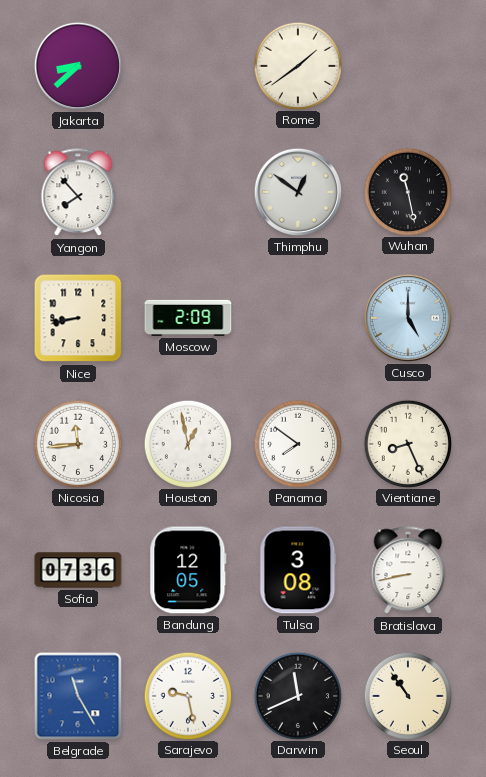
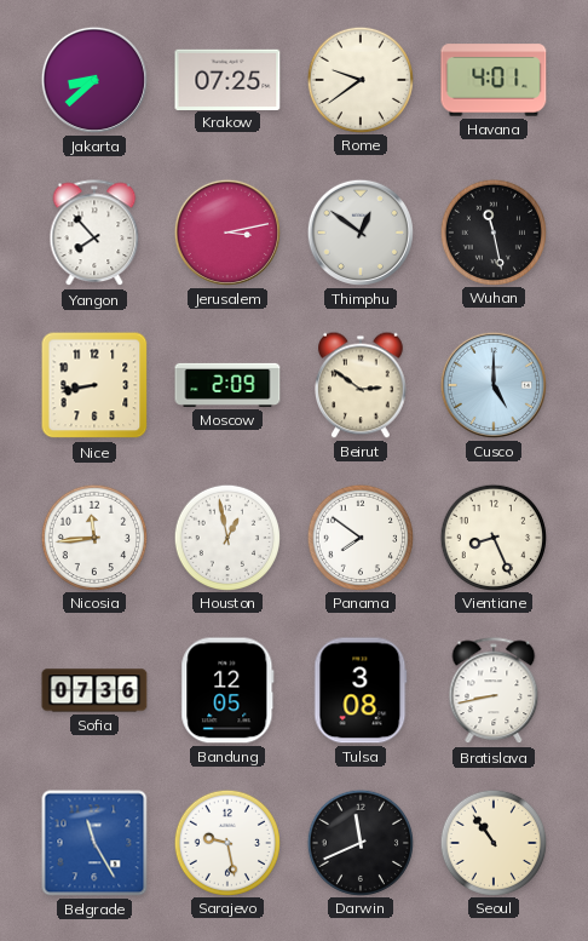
Krakow: none -> 07:25 (227, 79)
Rome: 1:39 -> 9:39 (359, 79)
Havana: none -> 4:01 (494, 80)
Jerusalem: none -> 3:13 (227, 233)
Beirut: none -> 2:51 (362, 385)
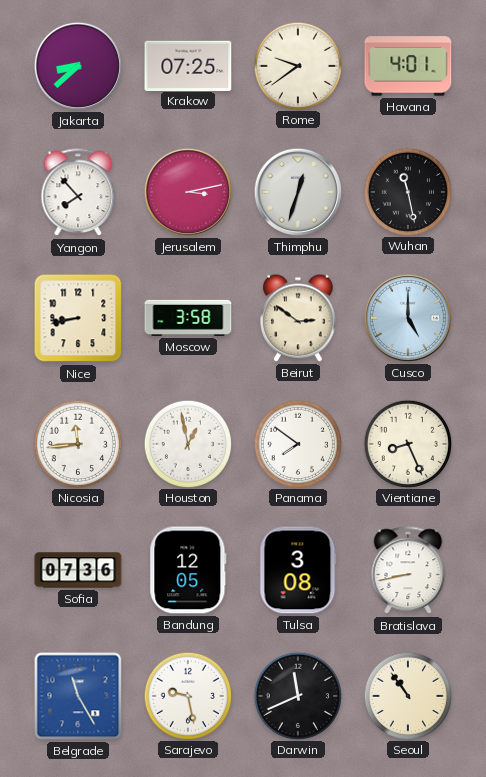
Thimphu: 12:51 -> 12:33 (298, 192)
Moscow: 2:09 -> 3:58 (188, 318)
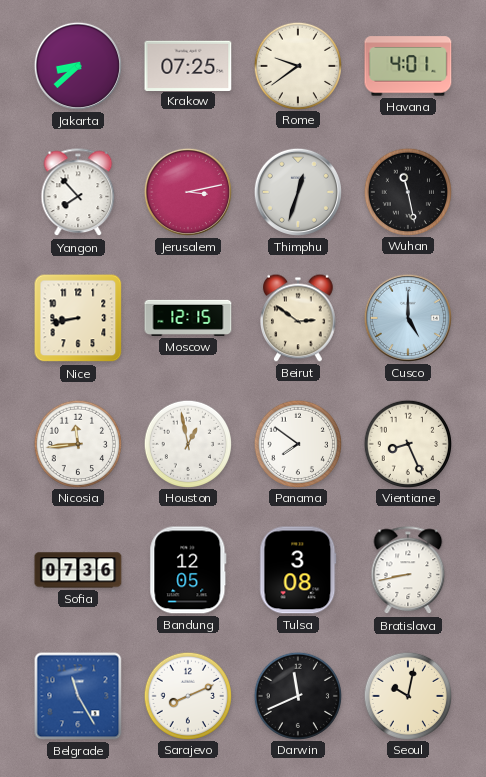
Moscow: 3:58 -> 12:15 (188, 318)
Sarajevo: 9:28 -> 8:11 (187, 695)
Seoul: 10:54 -> 10:02 (407, 695)
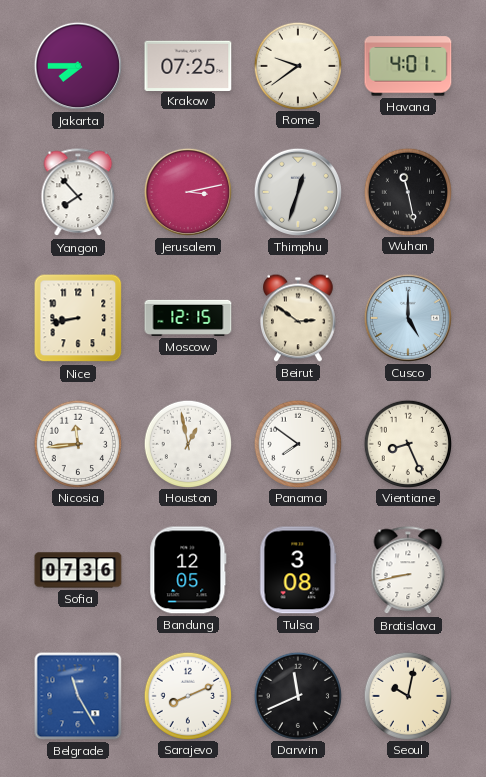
Jakarta: 8:38 -> 7:45 (78, 66)
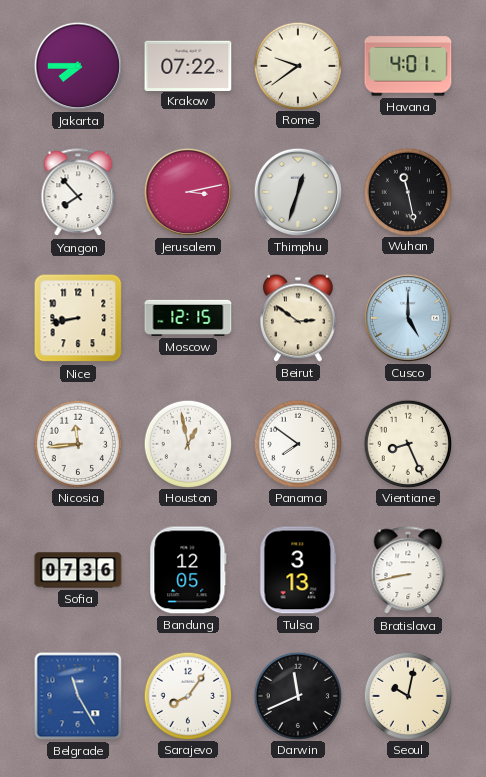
Krakow: 07:25 -> 07:22 (188, 65)
Tulsa: 3:08 -> 3:13 (298, 570)
Sarajevo: 8:11 -> 8:06 (187, 695)
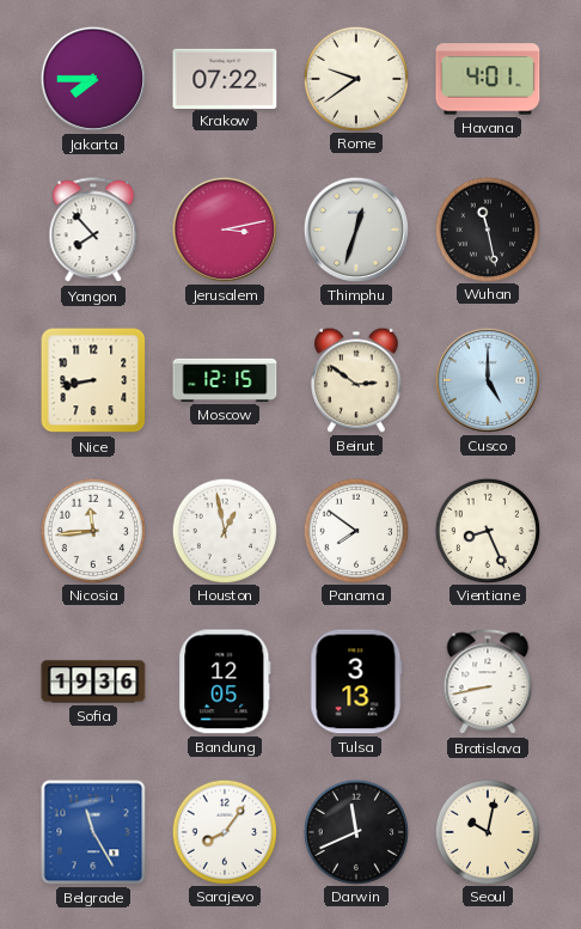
Sofia: 07:36 -> 19:36 (93, 682)
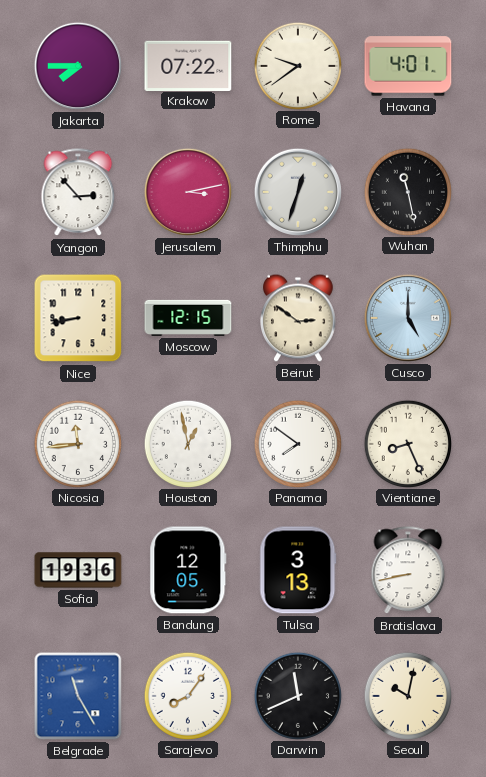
Yangon: 7:53 -> 2:53 (78, 193)
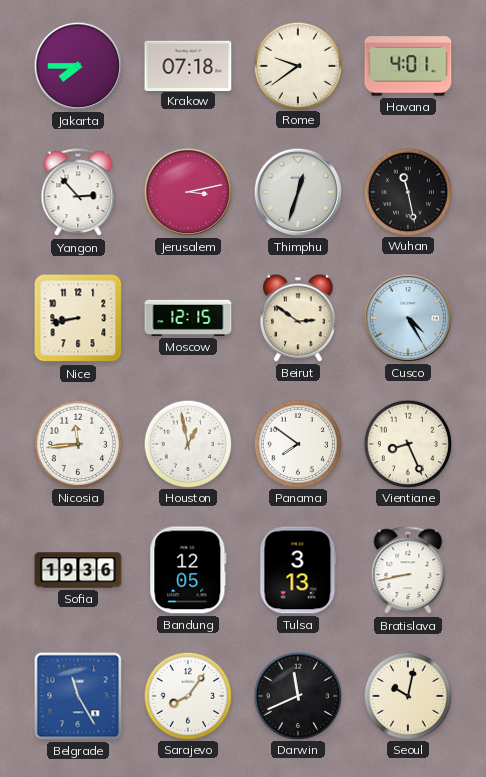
Krakow: 07:22 -> 07:18 (188, 65)
Cusco: 5:00 -> 4:25 (408, 318)
